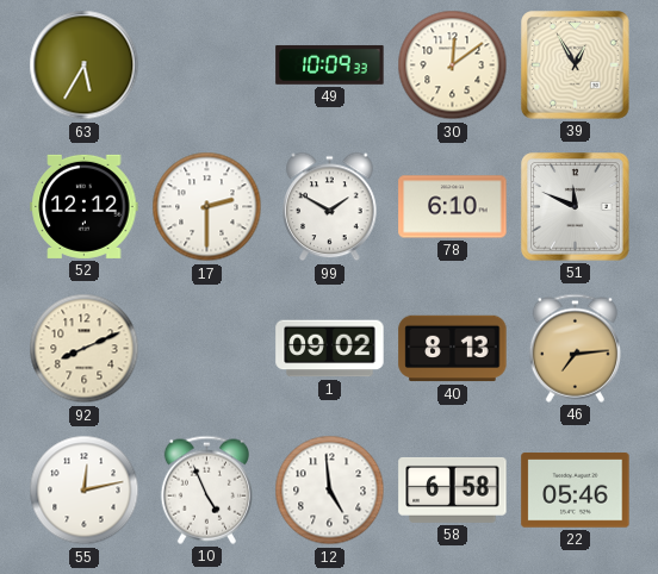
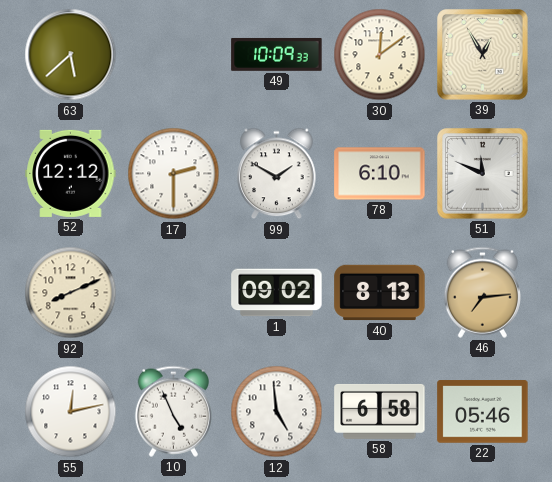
63: 5:35 -> 5:38 (71, 55)
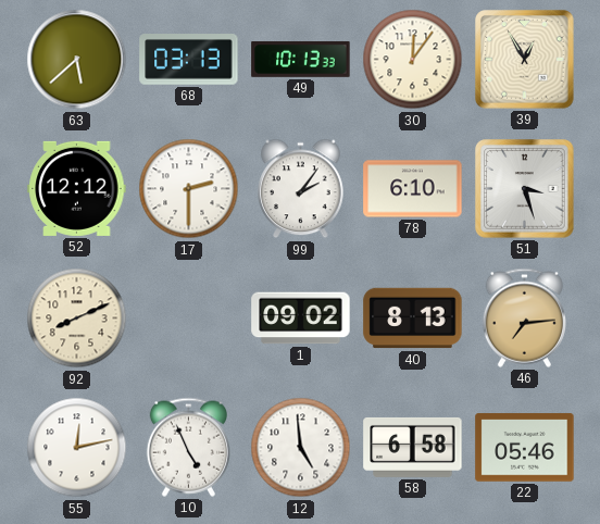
68: none -> 03:13 (189, 60)
49: 10:09 -> 10:13 (301, 59)
30: 12:09 -> 12:06 (413, 60)
99: 1:50 -> 2:06 (301, 189)
51: 11:49 -> 3:27 (525, 189)
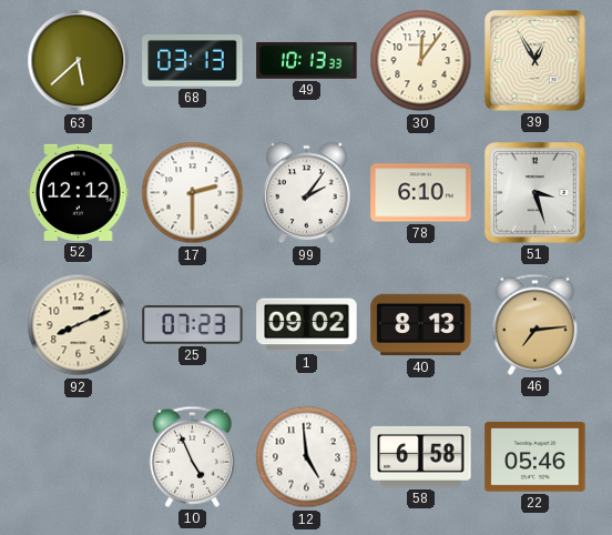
25: none -> 07:23 (193, 325)
55: 12:13 -> none (77, 448)
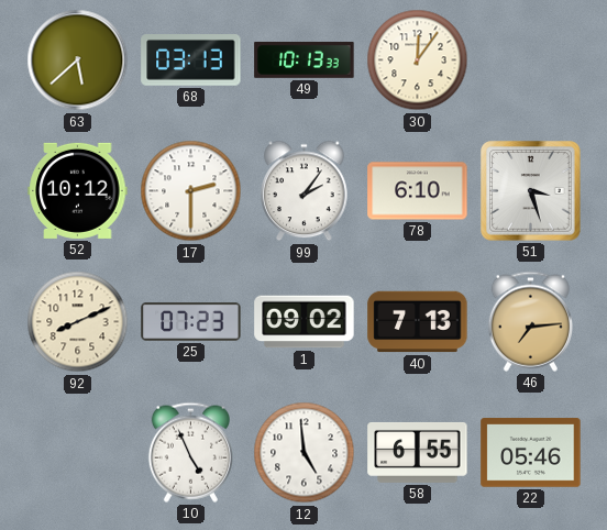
39: 12:55 -> none (535, 61)
52: 12:12 -> 10:12 (78, 190)
40: 8:13 -> 7:13 (418, 322)
58: 6:58 -> 6:55 (418, 452)
